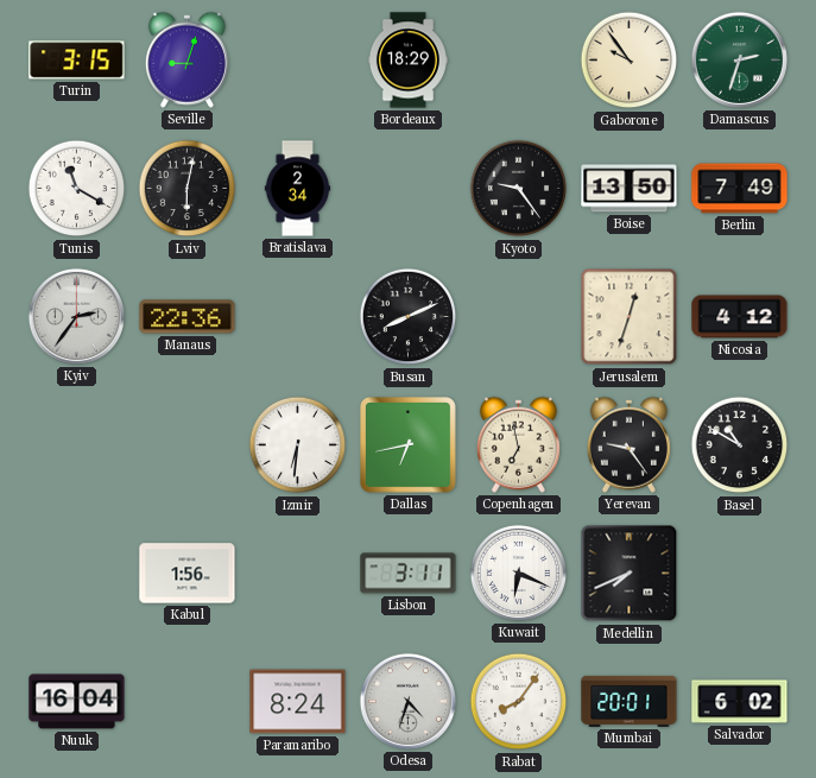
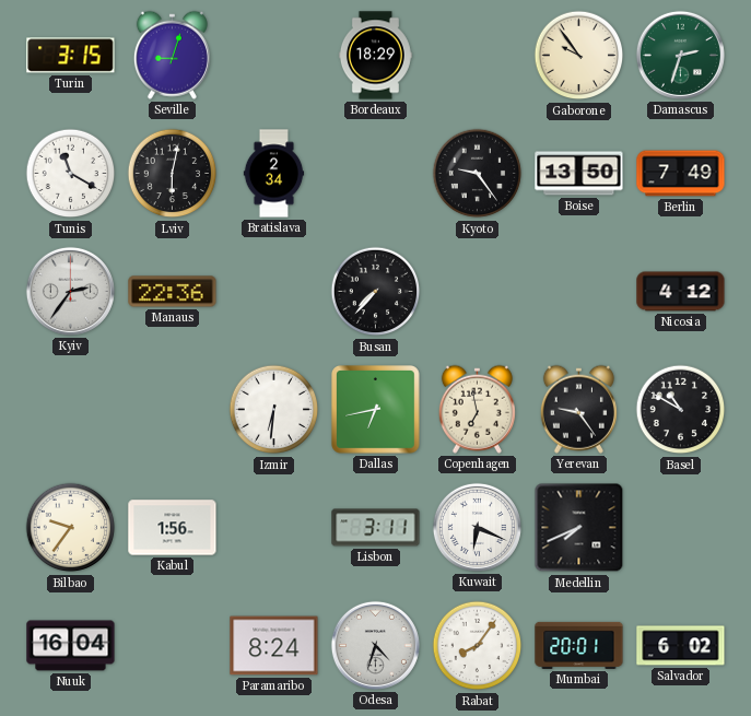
Busan: 8:11 -> 7:37 (376, 292)
Jerusalem: 12:33 -> none (630, 317)
Bilbao: none -> 9:36 (71, 528)
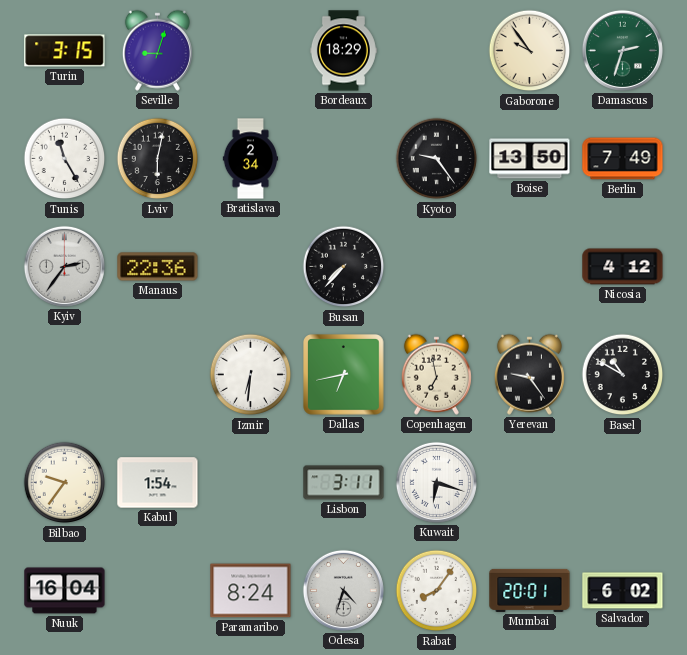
Tunis: 11:20 -> 11:25 (65, 159)
Kabul: 1:56 -> 1:54 (158, 483)
Kuwait: 6:19 -> 6:18 (436, 482)
Medellin: 7:41 -> none (579, 528)
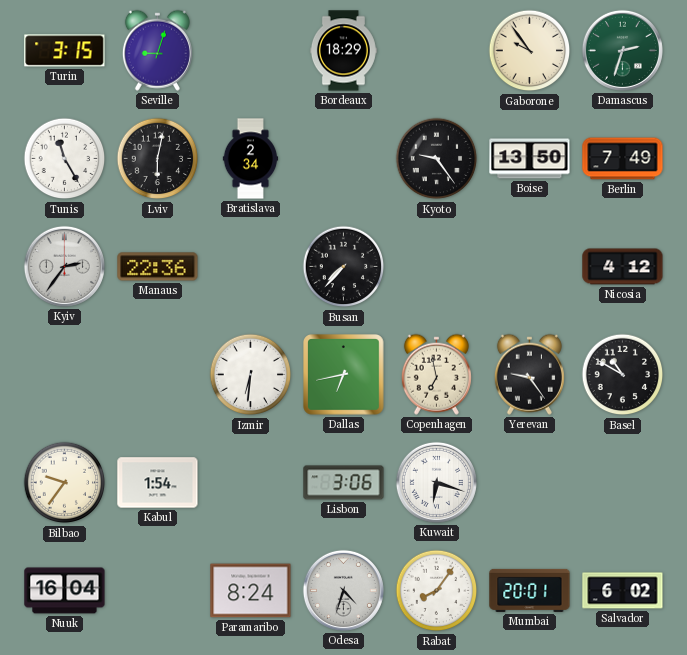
Lisbon: 3:11 -> 3:06 (344, 483)
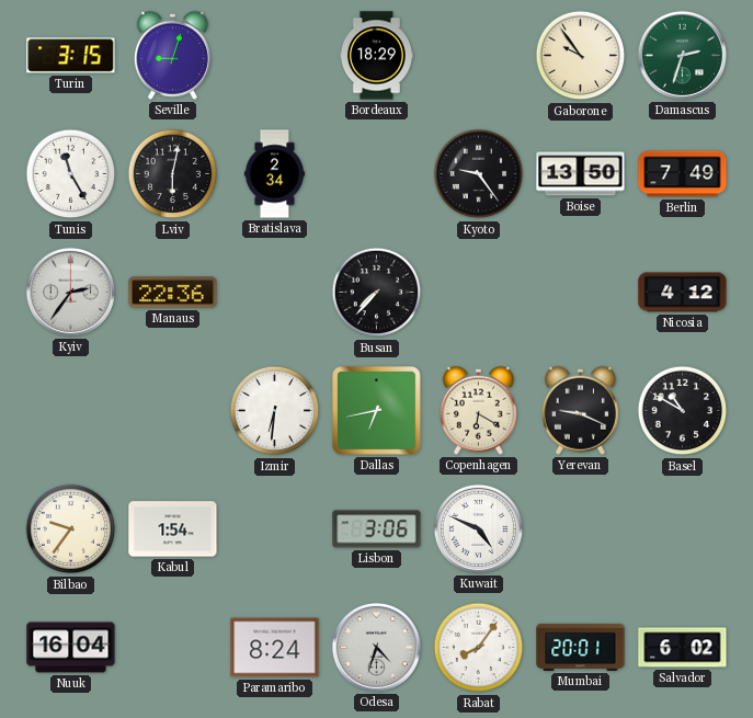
Copenhagen: 6:58 -> 6:20 (478, 410)
Yerevan: 9:24 -> 9:19 (580, 410)
Kuwait: 6:18 -> 4:49 (478, 528)
